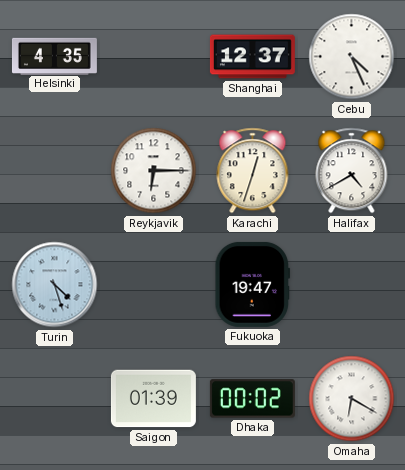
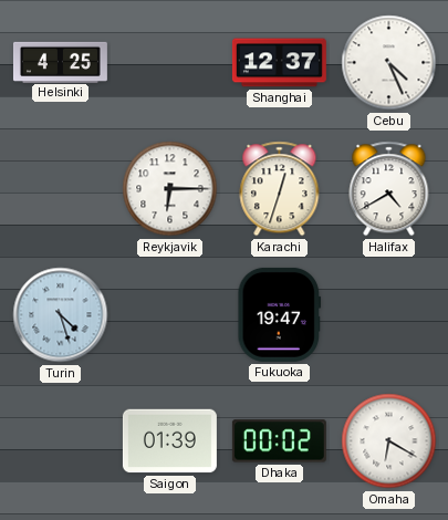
Helsinki: 4:35 -> 4:25 (60, 62)
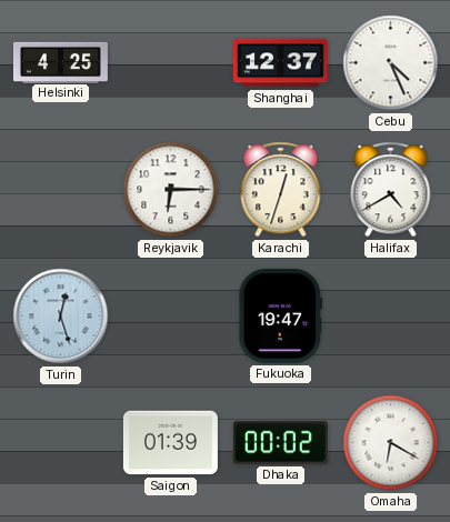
Turin: 4:27 -> 12:27 (61, 317)
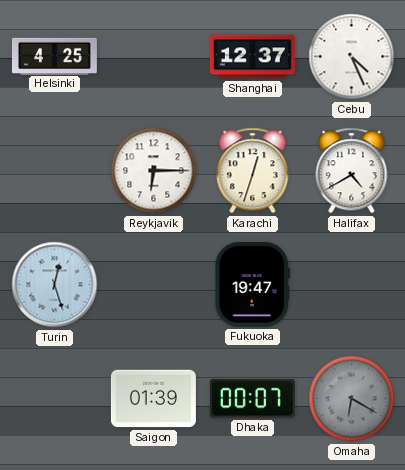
Dhaka: 00:02 -> 00:07 (252, 399)
Omaha dial: white -> grey (352, 399)
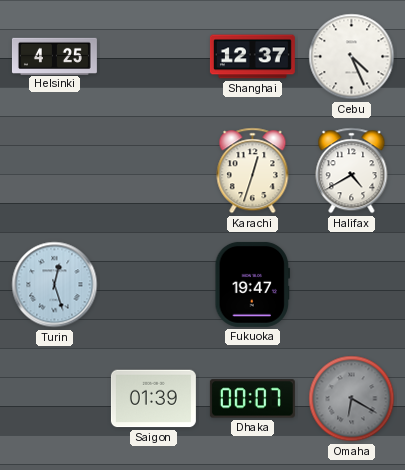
Reykjavik: 6:15 -> none (154, 171)
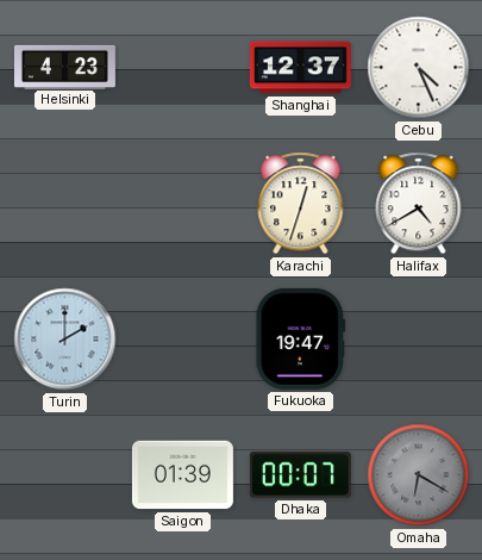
Helsinki: 4:25 -> 4:23 (64, 67)
Turin: 12:27 -> 2:00 (65, 340)
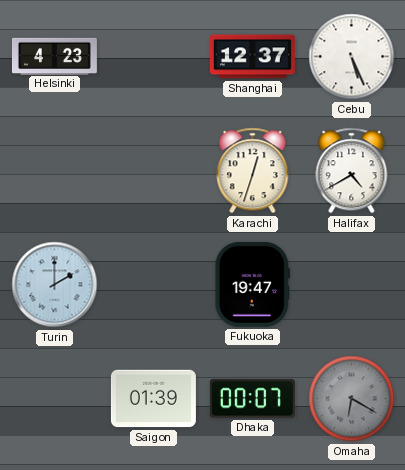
Cebu: 4:26 -> 5:26 (352, 57)
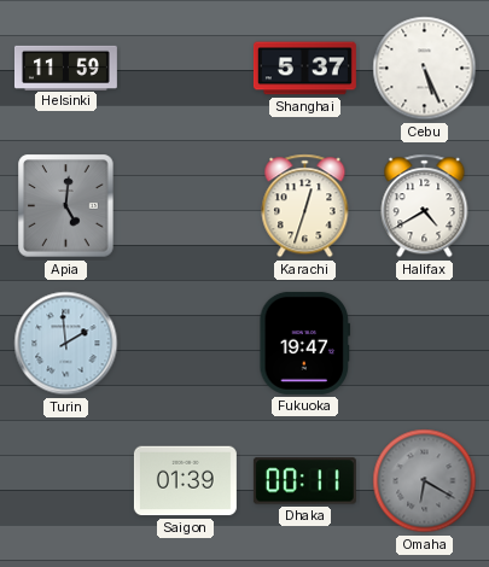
Helsinki: 4:23 -> 11:59 (65, 68)
Shanghai: 12:37 -> 5:37 (304, 69)
Apia: none -> 5:01 (66, 206)
Turin: 2:00 -> 1:59 (66, 344)
Dhaka: 00:07 -> 00:11 (304, 481)
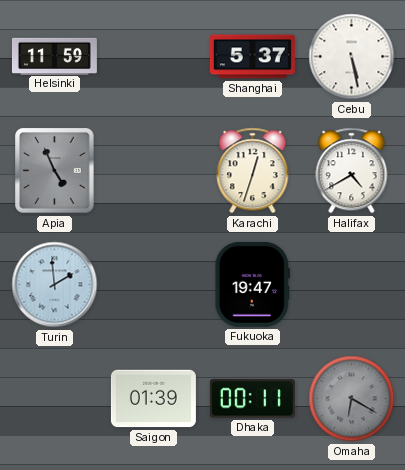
Cebu: 5:26 -> 5:28 (352, 57)
Apia: 5:01 -> 4:56 (55, 171)
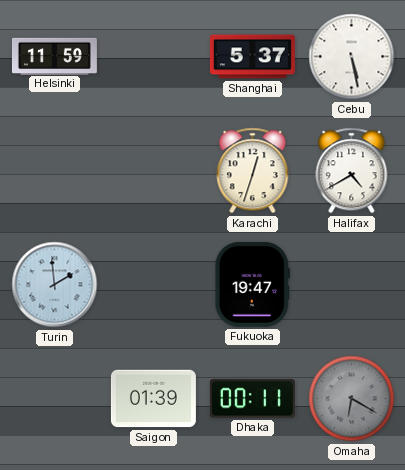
Apia: 4:56 -> none (55, 171)
